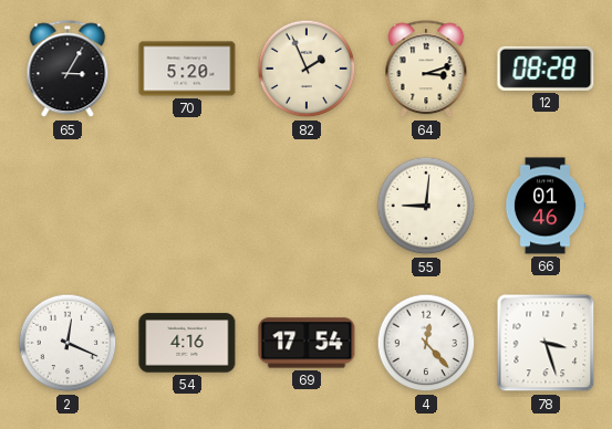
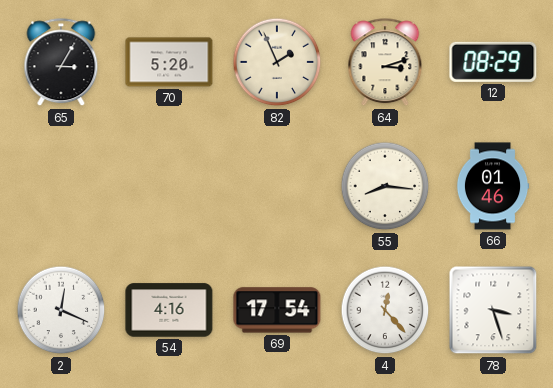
12: 08:28 -> 08:29 (493, 62)
55: 9:01 -> 8:16 (385, 186)
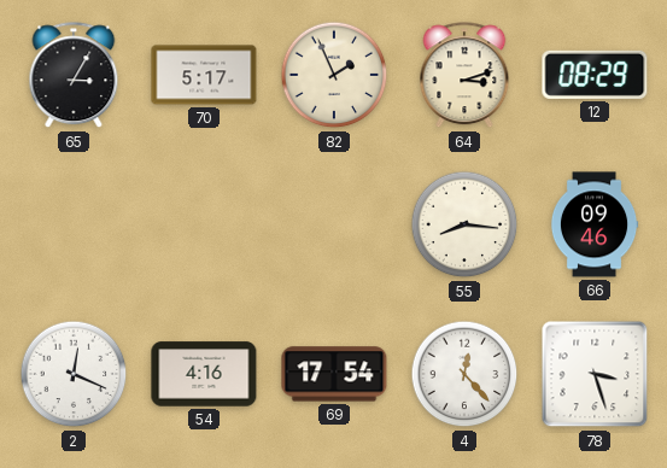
70: 5:20 -> 5:17 (204, 75)
66: 01:46 -> 09:46 (595, 224)
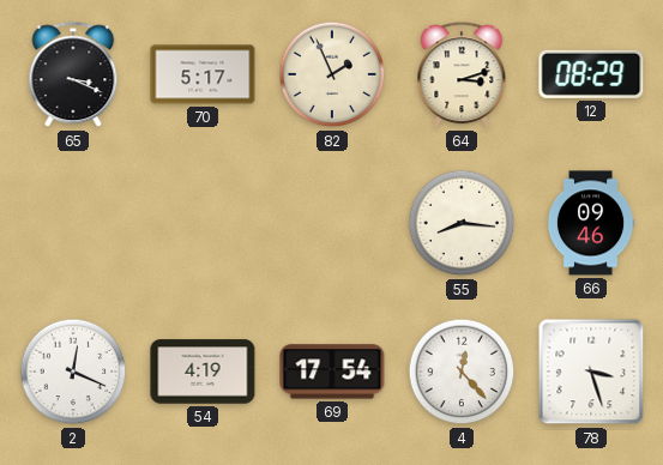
65: 3:05 -> 3:19 (73, 76)
54: 4:16 -> 4:19 (203, 372)
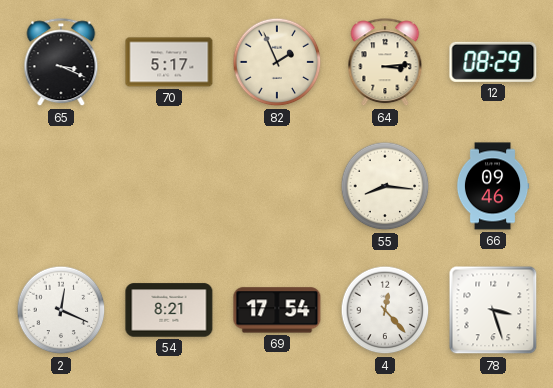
64: 3:12 -> 3:14 (385, 63)
54: 4:19 -> 8:21 (169, 310)
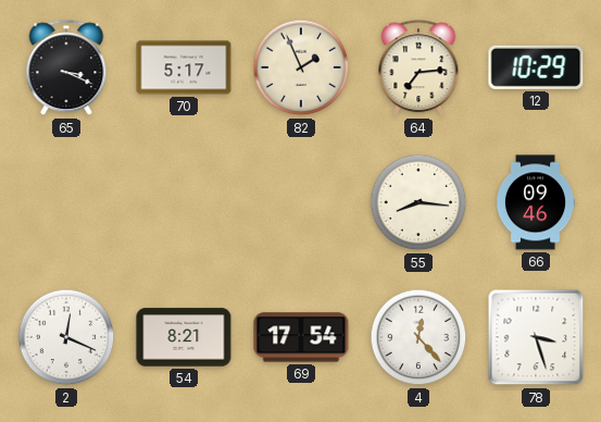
64: 3:14 -> 7:14 (418, 69)
12: 08:29 -> 10:29 (536, 67)
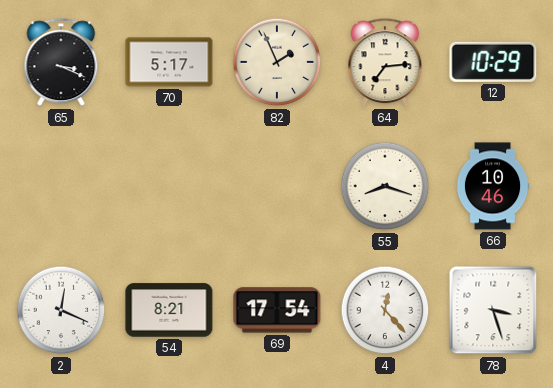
55: 8:16 -> 8:18 (385, 186)
66: 09:46 -> 10:46 (493, 186)
